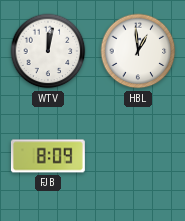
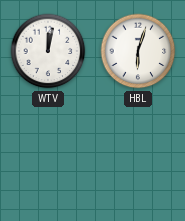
HBL: 12:59 -> 6:03 (138, 51)
FJB: 8:09 -> none (48, 156)
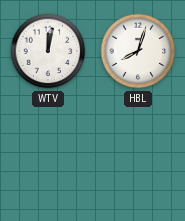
HBL: 6:03 -> 8:03 (138, 51)
